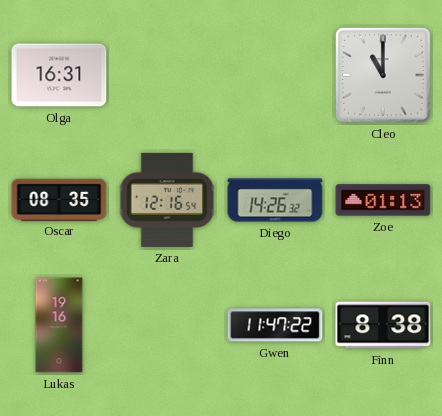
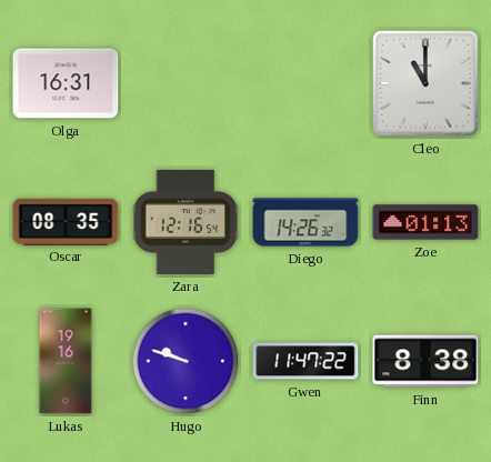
Hugo: none -> 9:48 (186, 361)
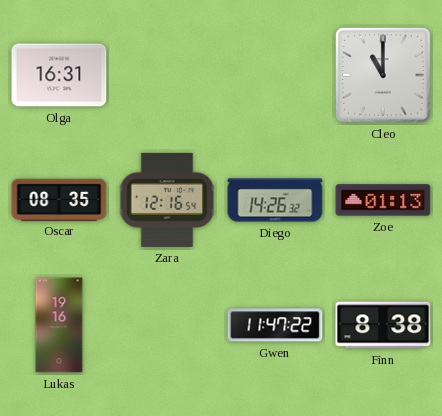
Hugo: 9:48 -> none (186, 361)
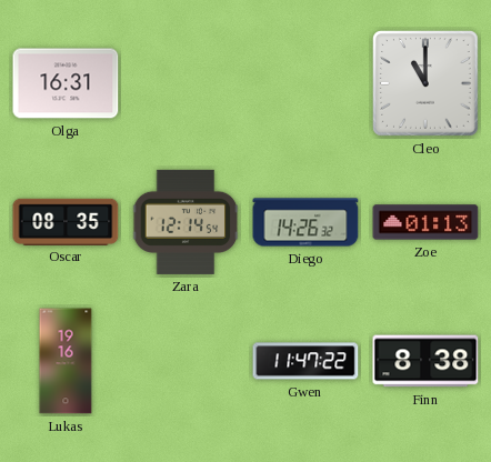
Zara: 12:16 -> 12:14 (186, 222)
